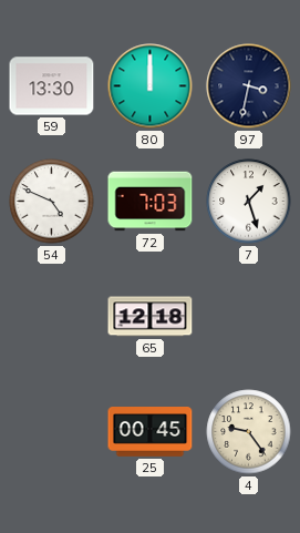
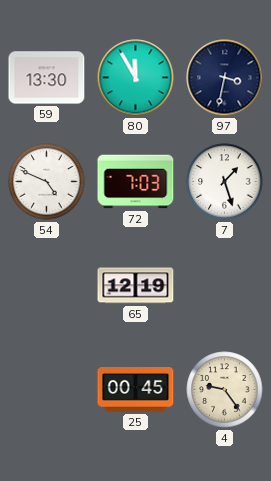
80: 12:00 -> 11:55 (136, 78)
65: 12:18 -> 12:19 (136, 286)
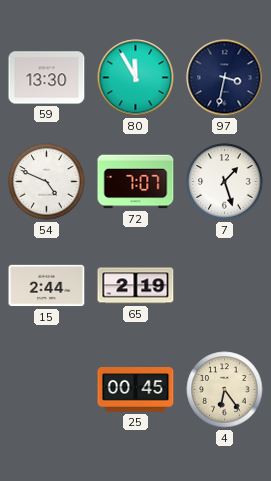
72: 7:03 -> 7:07 (136, 182)
15: none -> 2:44 (47, 286)
65: 12:19 -> 2:19 (136, 286)
4: 9:24 -> 6:24 (225, 390)
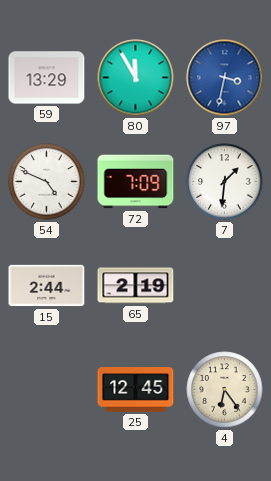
59: 13:30 -> 13:29 (47, 78)
97 dial: navy -> blue (225, 78)
72: 7:07 -> 7:09 (136, 182)
7: 1:27 -> 1:31 (225, 182)
25: 00:45 -> 12:45 (136, 390)
